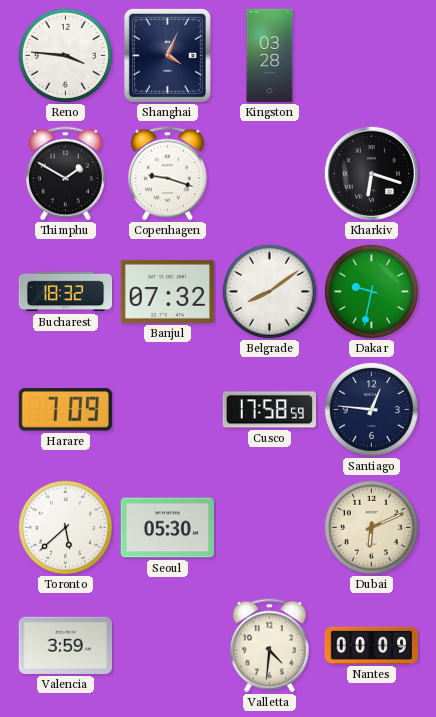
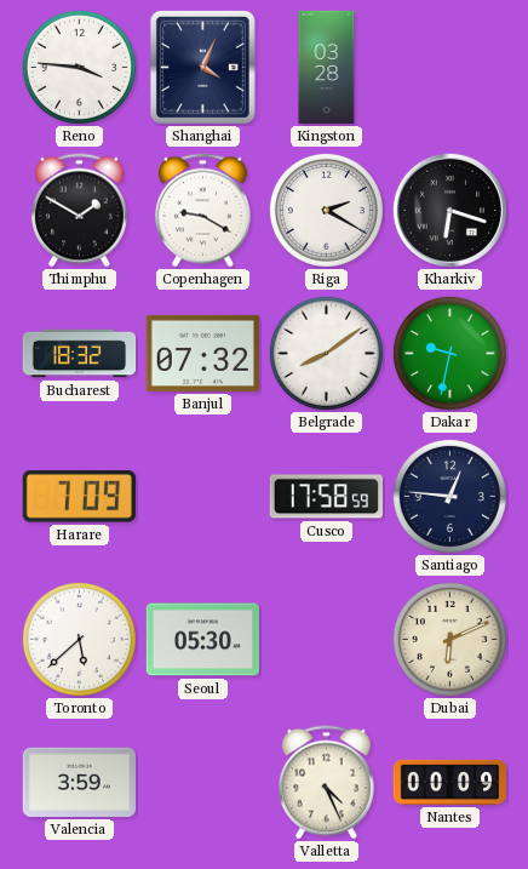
Copenhagen: 9:18 -> 9:20 (202, 211)
Riga: none -> 2:20 (326, 210)
Valletta: 4:31 -> 4:26 (326, 783)
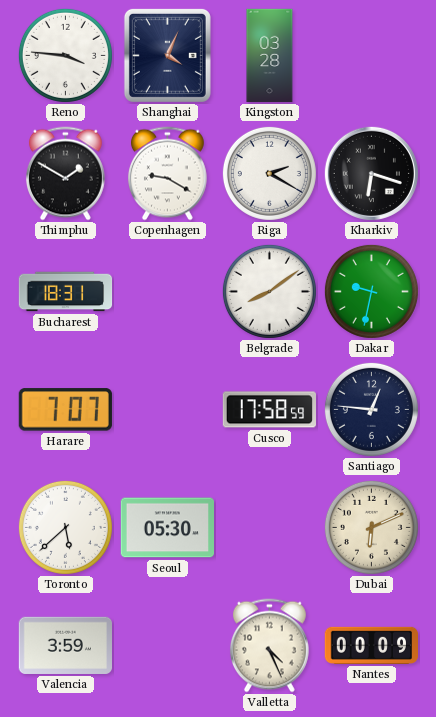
Bucharest: 18:32 -> 18:31 (66, 292)
Banjul: 07:32 -> none (202, 353)
Harare: 7:09 -> 7:07 (65, 410)
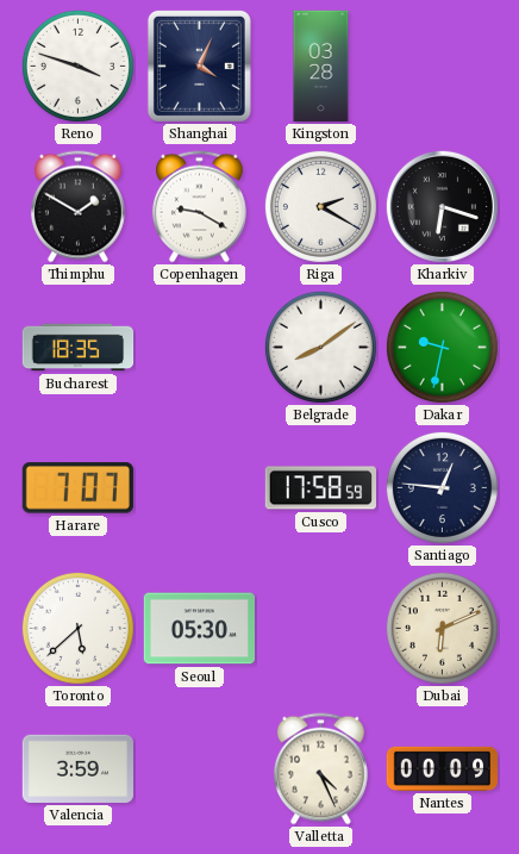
Reno: 3:46 -> 3:48 (77, 66)
Bucharest: 18:31 -> 18:35 (79, 348)
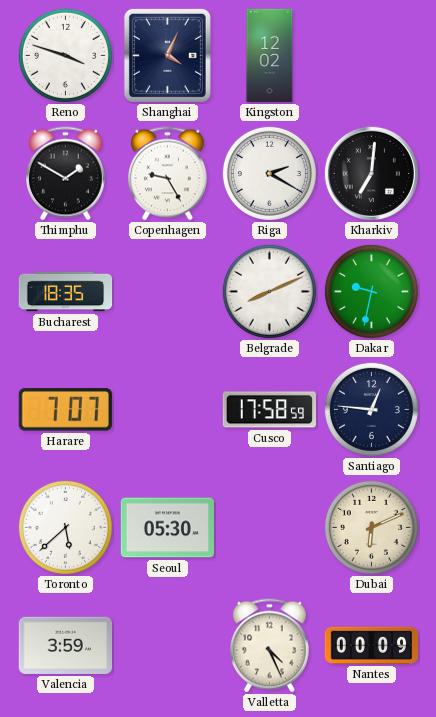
Kingston: 03:28 -> 12:02 (270, 56)
Copenhagen: 9:20 -> 9:25 (167, 174)
Kharkiv: 6:18 -> 7:01 (371, 173)
Belgrade: 8:09 -> 8:11 (269, 291)
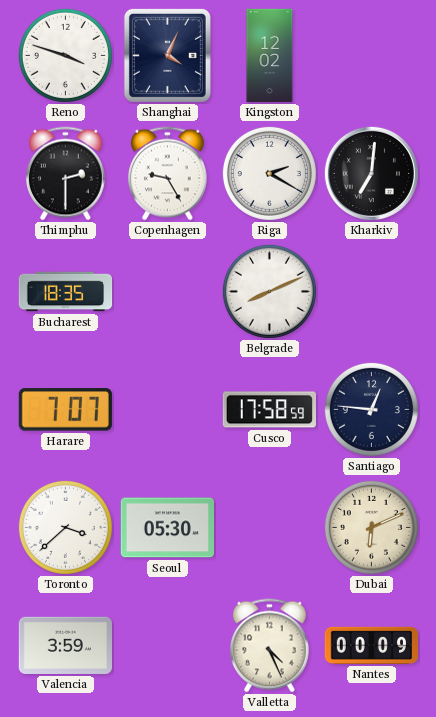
Thimphu: 1:50 -> 2:30 (65, 174)
Dakar: 9:32 -> none (371, 291)
Toronto: 5:38 -> 3:38 (65, 527)
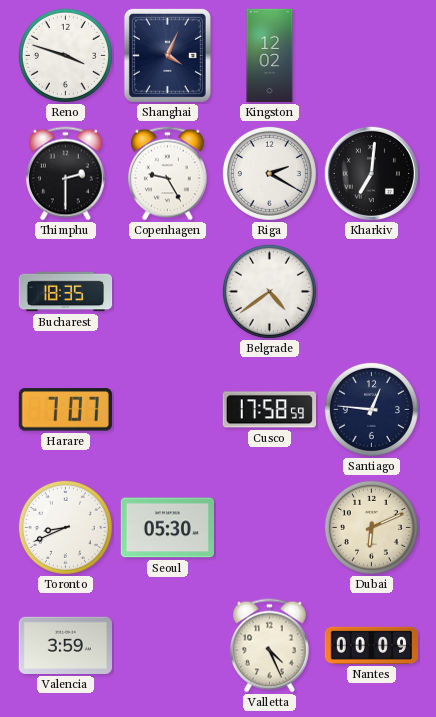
Belgrade: 8:11 -> 4:39 (269, 291)
Toronto: 3:38 -> 8:41 (65, 527)
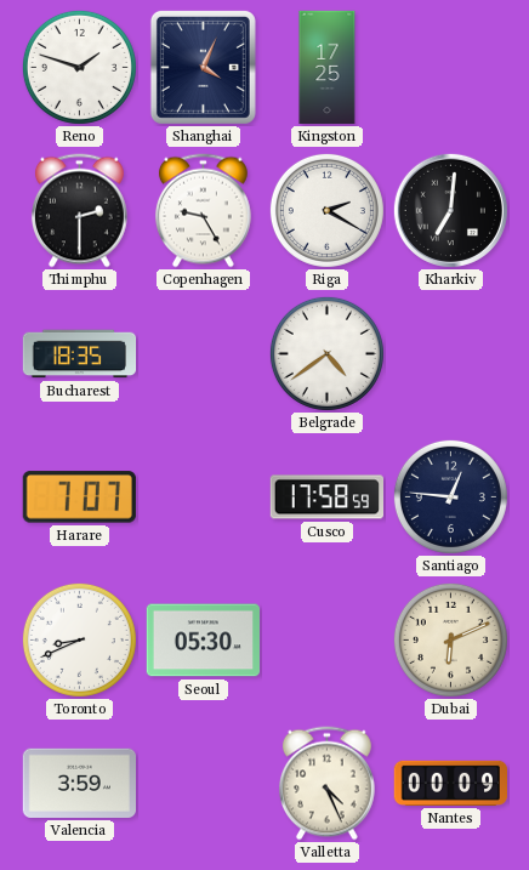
Reno: 3:48 -> 1:48 (79, 67)
Kingston: 12:02 -> 17:25 (328, 68)
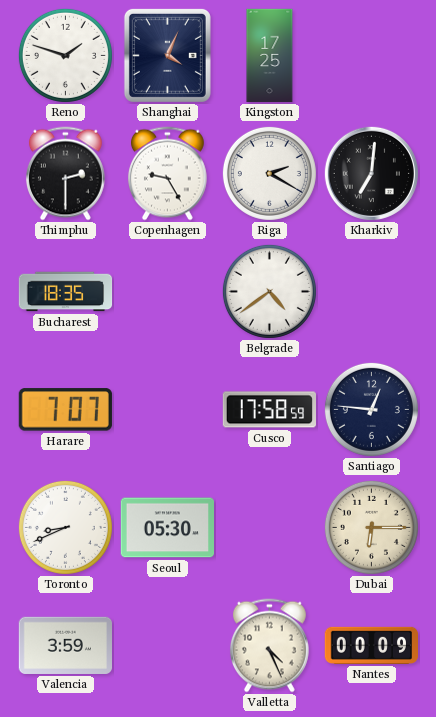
Dubai: 6:11 -> 6:15 (371, 527)
